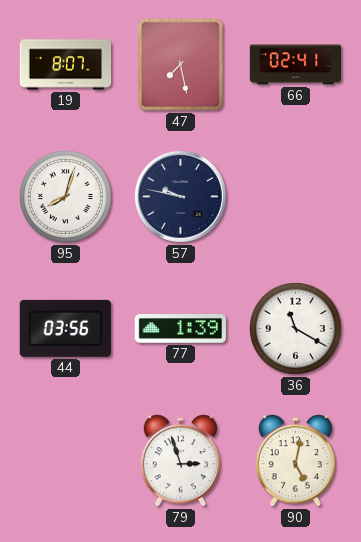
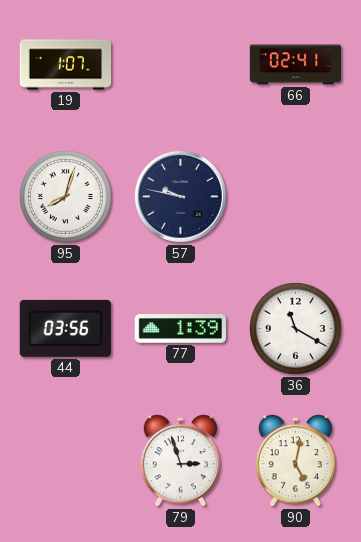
19: 8:07 -> 1:07 (66, 65)
47: 7:28 -> none (180, 64)
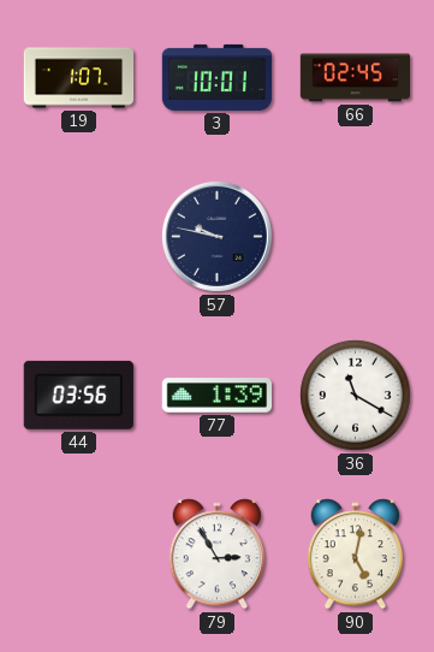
3: none -> 10:01 (218, 77)
66: 02:41 -> 02:45 (356, 78)
95: 8:03 -> none (65, 196)
79: 2:57 -> 2:55 (218, 555)
